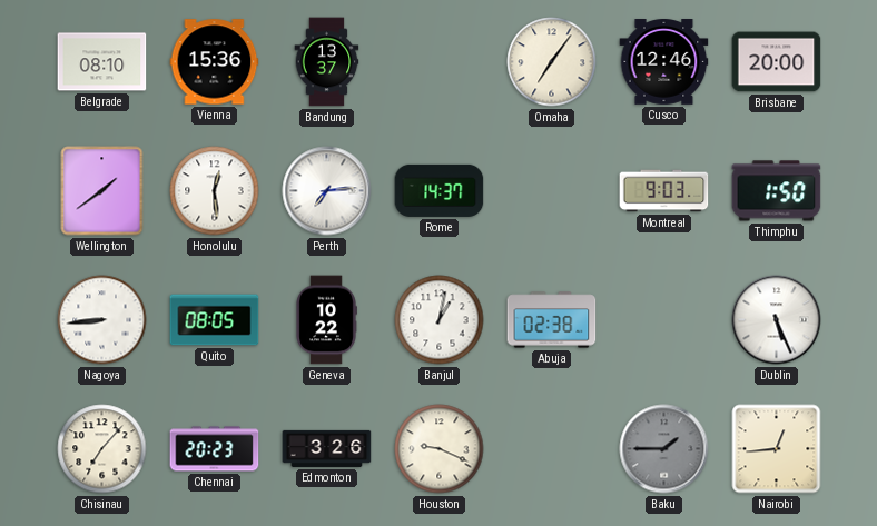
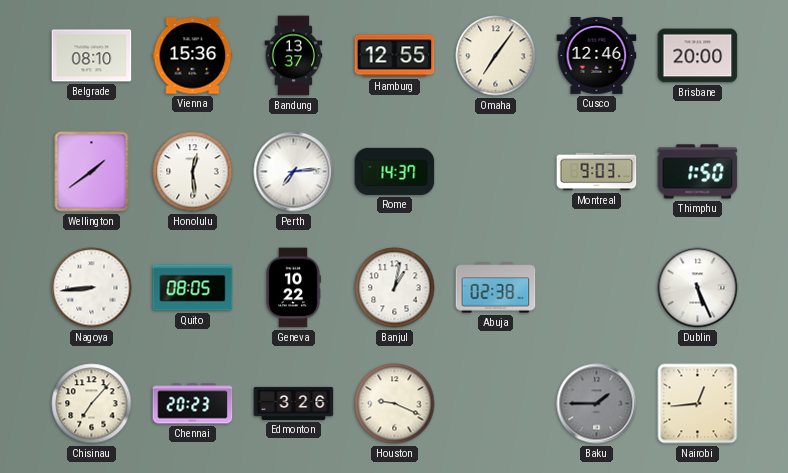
Hamburg: none -> 12:55 (395, 56)
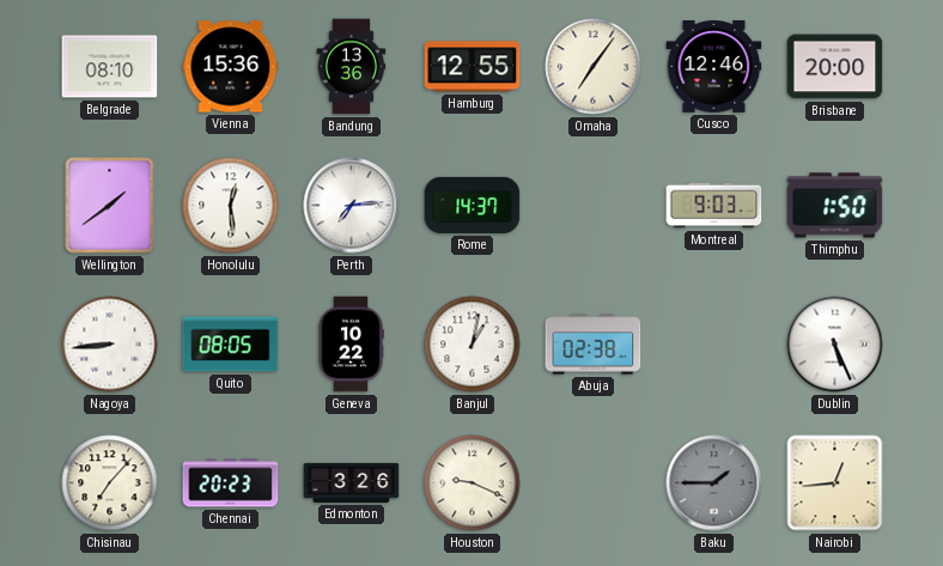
Bandung: 13:37 -> 13:36 (352, 67)
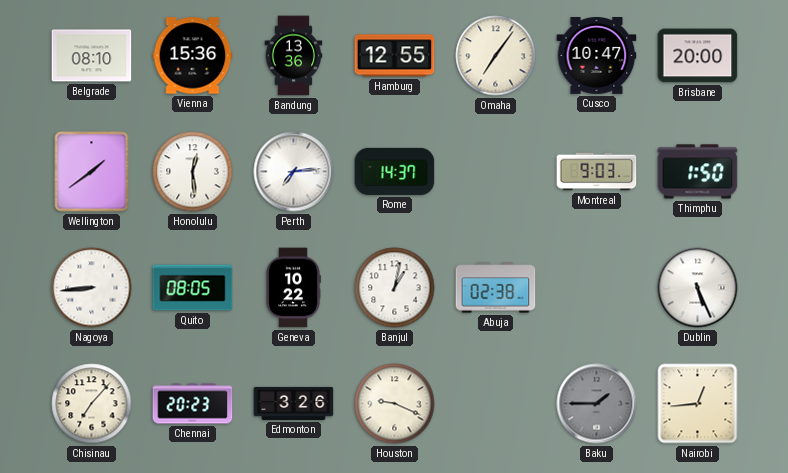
Cusco: 12:46 -> 10:47 (597, 56)
